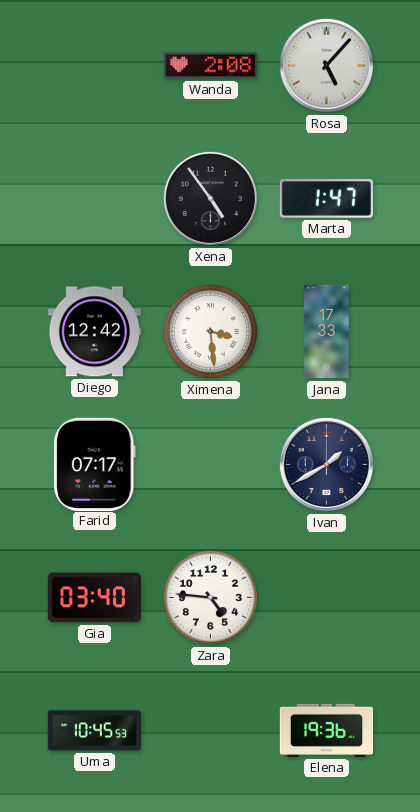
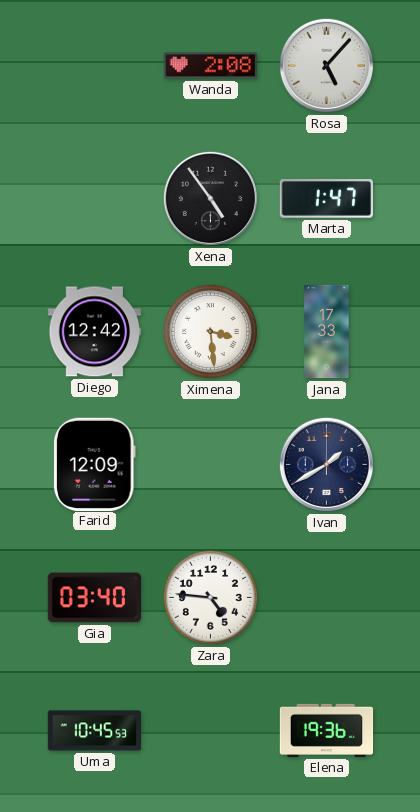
Farid: 07:17 -> 12:09 (94, 464)
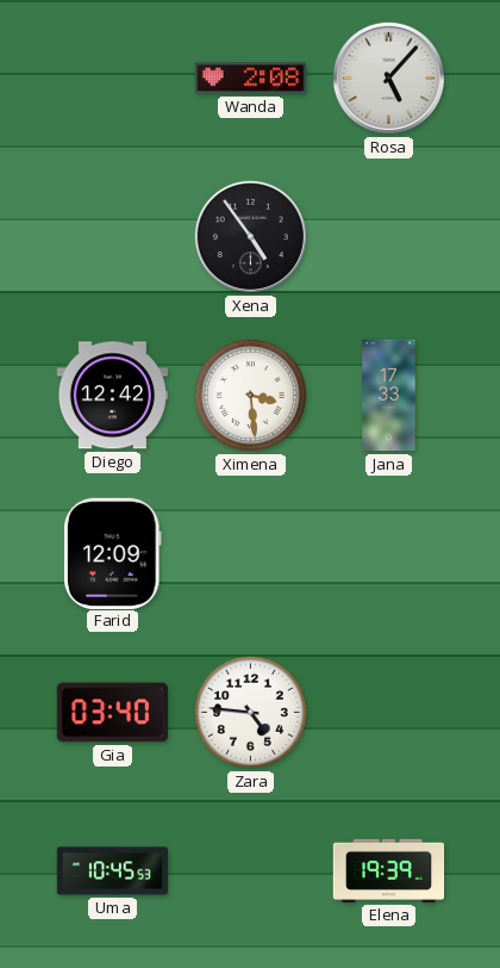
Marta: 1:47 -> none (326, 199)
Ivan: 1:40 -> none (326, 464)
Elena: 19:36 -> 19:39 (389, 870)
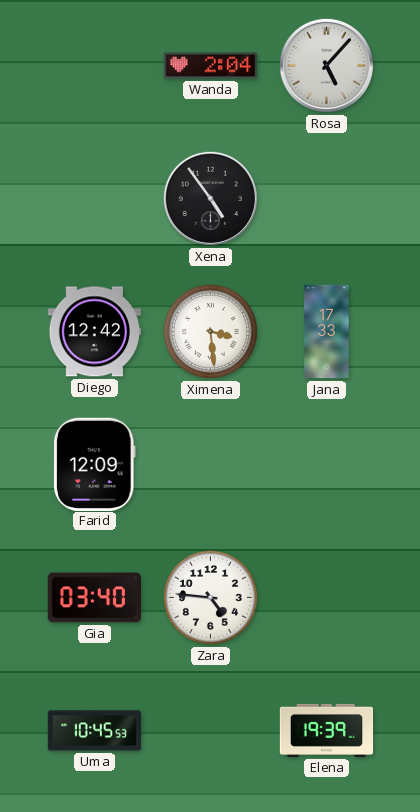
Wanda: 2:08 -> 2:04 (211, 66)
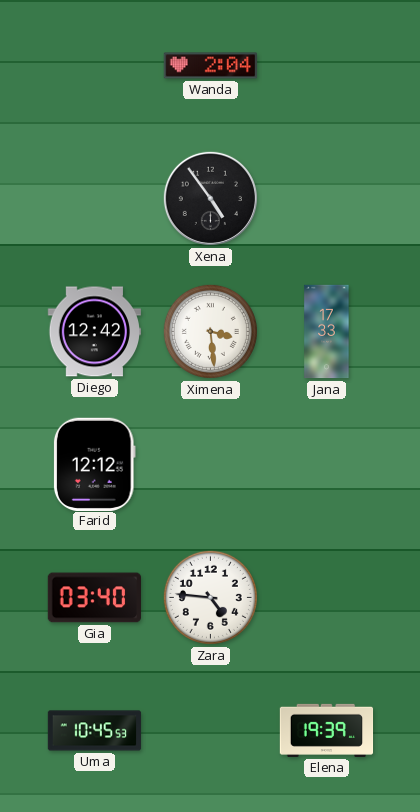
Rosa: 5:07 -> none (326, 65)
Farid: 12:09 -> 12:12 (94, 464)
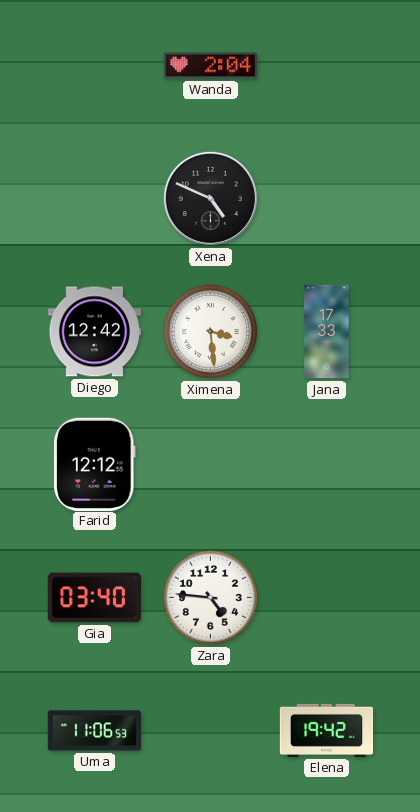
Xena: 4:54 -> 4:49 (210, 198)
Uma: 10:45 -> 11:06 (95, 731)
Elena: 19:39 -> 19:42 (327, 730)
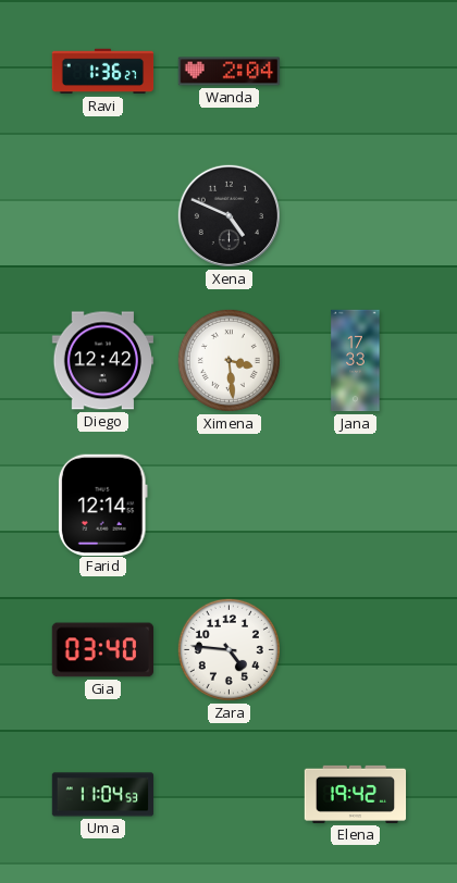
Ravi: none -> 1:36 (103, 72)
Farid: 12:12 -> 12:14 (102, 505)
Uma: 11:06 -> 11:04 (103, 795)
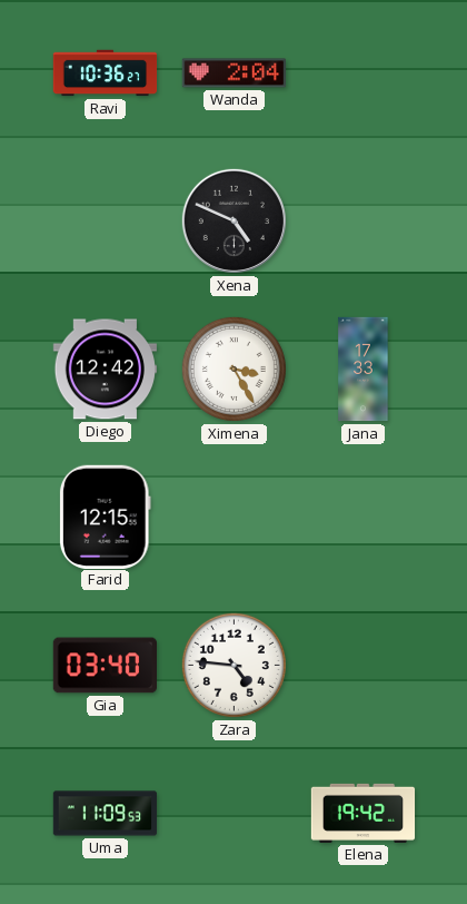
Ravi: 1:36 -> 10:36 (106, 73)
Ximena: 3:29 -> 3:25 (233, 369)
Farid: 12:14 -> 12:15 (105, 517)
Uma: 11:04 -> 11:09 (106, 814)
